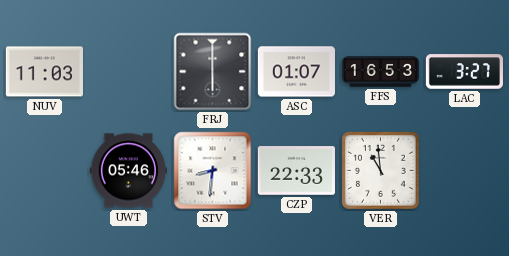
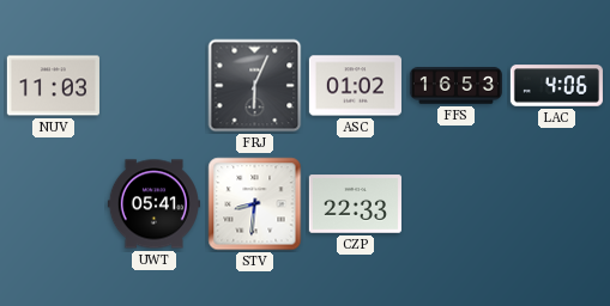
FRJ: 6:00 -> 6:04 (255, 86)
ASC: 01:07 -> 01:02 (355, 86)
LAC: 3:27 -> 4:06 (556, 86)
UWT: 05:46 -> 05:41 (153, 204)
VER: 10:59 -> none (380, 170)
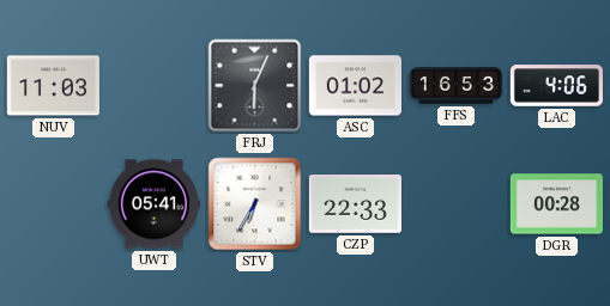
STV: 8:31 -> 6:35 (255, 204)
DGR: none -> 00:28 (556, 204)
